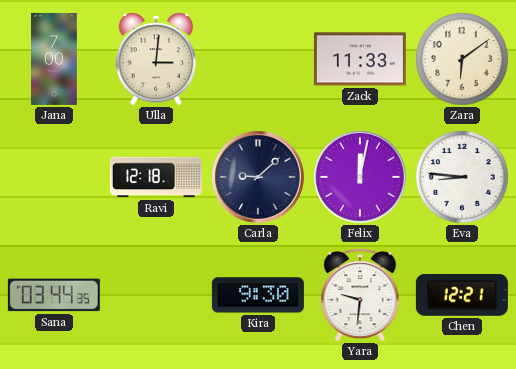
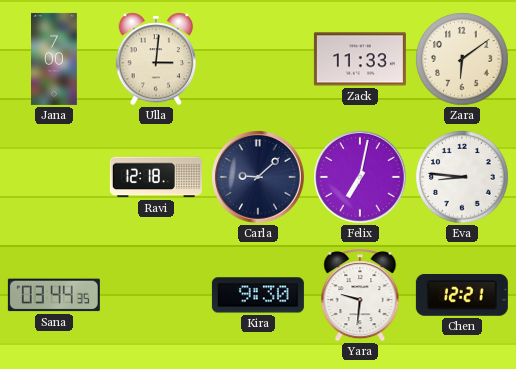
Felix: 12:02 -> 7:02 (361, 178)
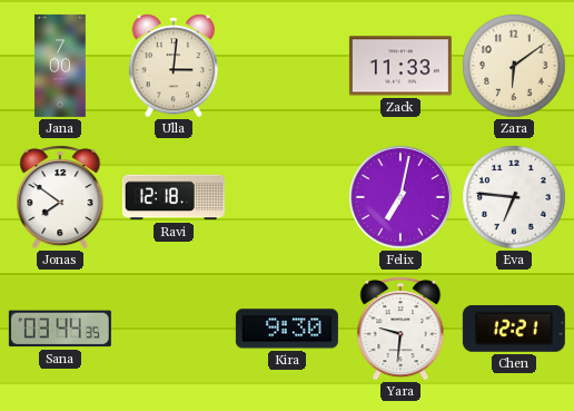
Jonas: none -> 7:51 (60, 197)
Carla: 9:08 -> none (259, 178)
Eva: 8:46 -> 6:46 (514, 197)
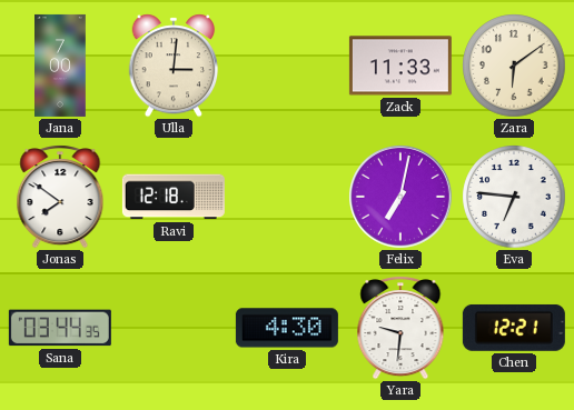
Kira: 9:30 -> 4:30 (287, 328)
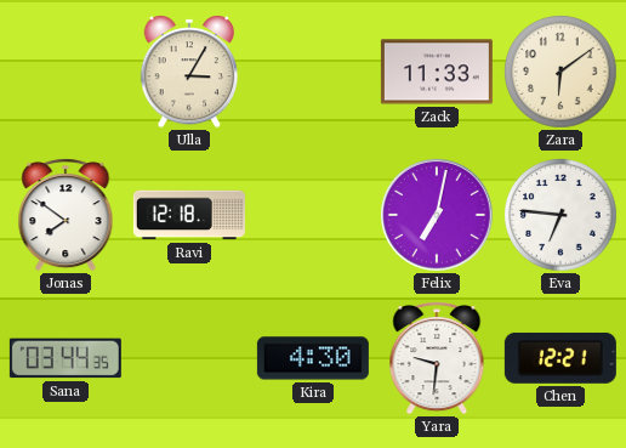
Jana: 7:00 -> none (61, 66)
Ulla: 3:01 -> 3:05 (189, 72)
